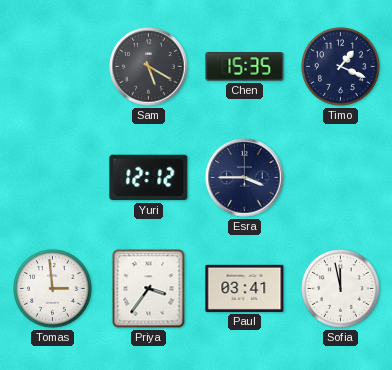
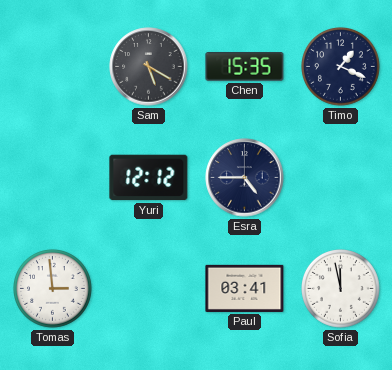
Esra: 3:45 -> 4:45 (245, 178)
Priya: 3:36 -> none (149, 289)
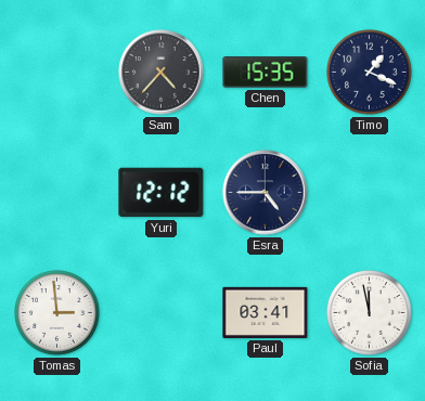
Sam: 5:20 -> 4:37 (162, 73)
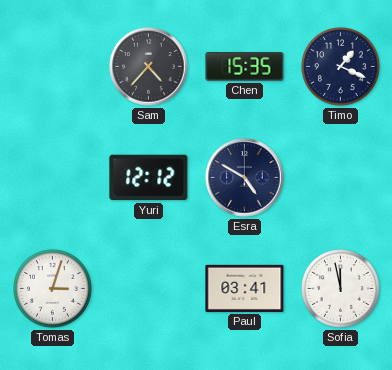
Esra: 4:45 -> 4:50 (245, 178)
Tomas: 2:59 -> 3:03 (53, 289)
